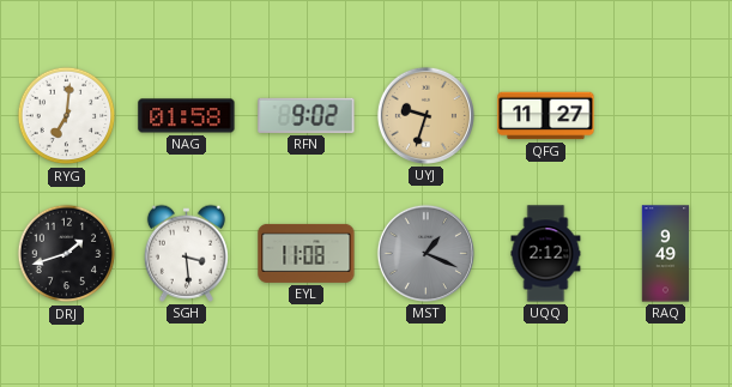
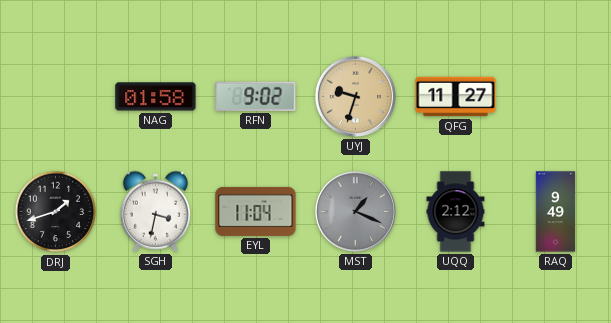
RYG: 7:01 -> none (67, 116)
SGH: 3:29 -> 3:32 (155, 211)
EYL: 11:08 -> 11:04 (256, 211)
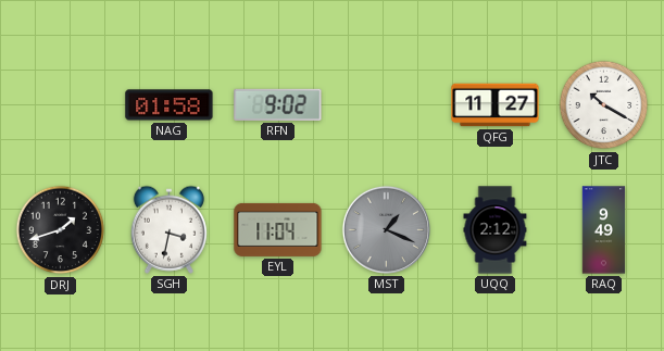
UYJ: 9:33 -> none (355, 96)
JTC: none -> 10:20 (604, 105)
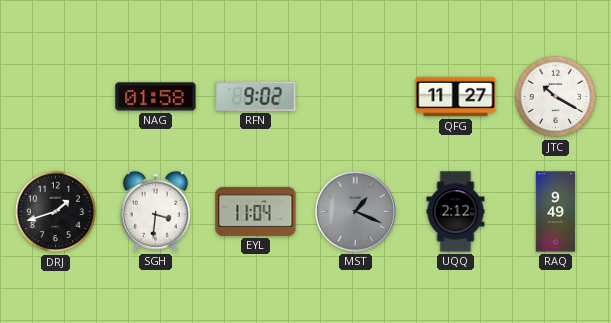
SGH: 3:32 -> 3:31 (155, 211)
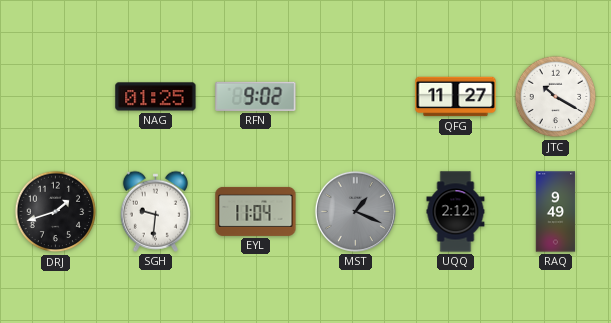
NAG: 01:58 -> 01:25 (156, 97)
SGH: 3:31 -> 9:31 (155, 211)
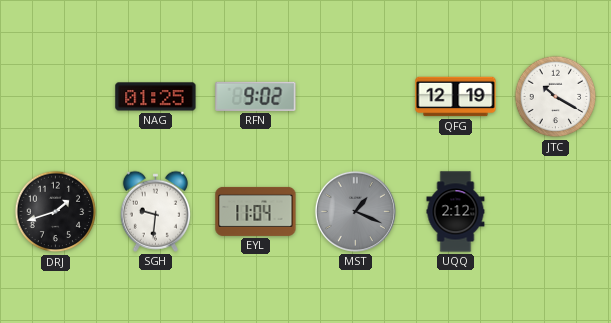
QFG: 11:27 -> 12:19 (456, 97)
RAQ: 9:49 -> none (556, 212)
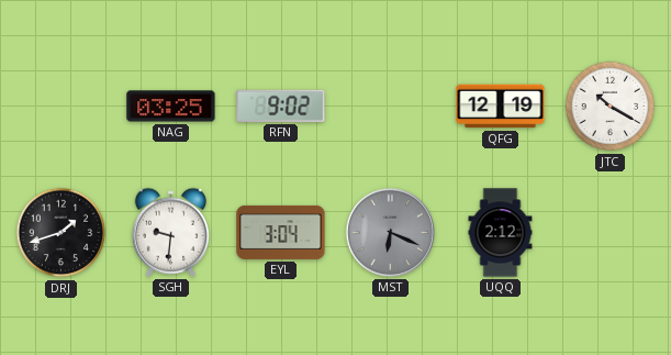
NAG: 01:25 -> 03:25 (171, 107)
EYL: 11:04 -> 3:04 (281, 232)
MST: 1:19 -> 6:19 (390, 232)
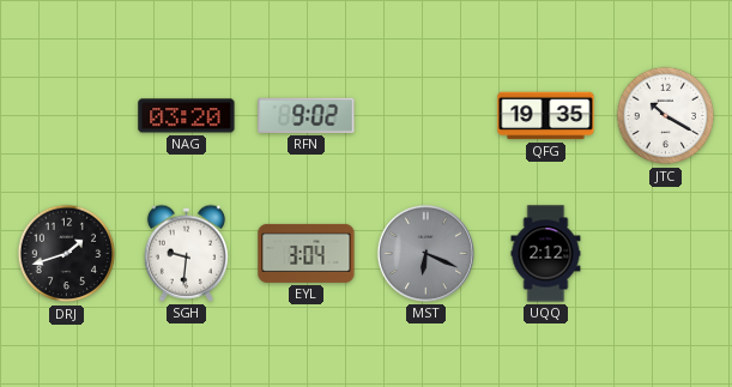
NAG: 03:25 -> 03:20 (187, 116)
QFG: 12:19 -> 19:35 (546, 116)
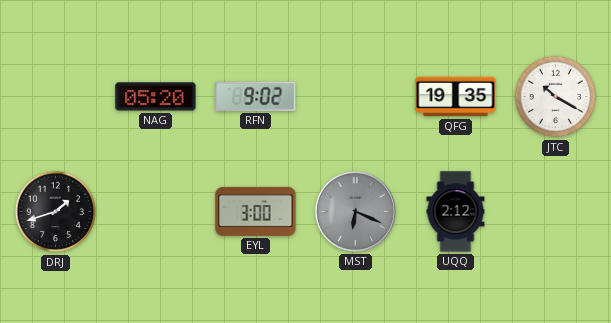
NAG: 03:20 -> 05:20 (156, 97)
SGH: 9:31 -> none (186, 253)
EYL: 3:04 -> 3:00 (256, 211)
